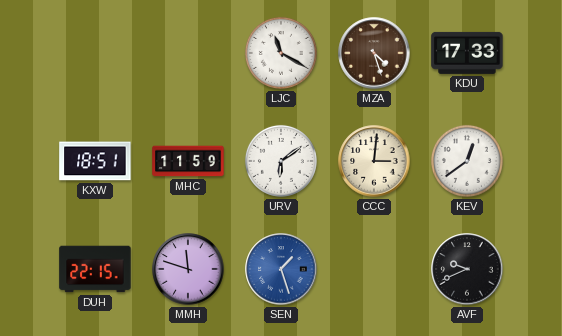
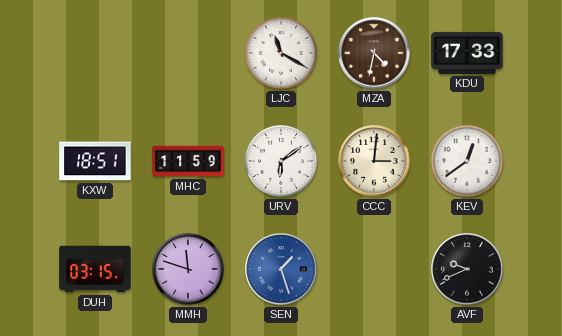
MZA: 4:27 -> 4:32 (374, 53)
DUH: 22:15 -> 03:15 (95, 269)
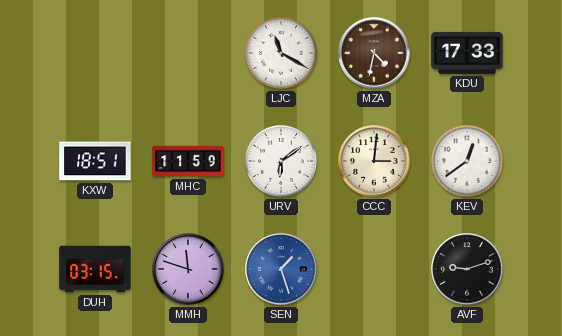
AVF: 9:41 -> 9:12 (467, 269)
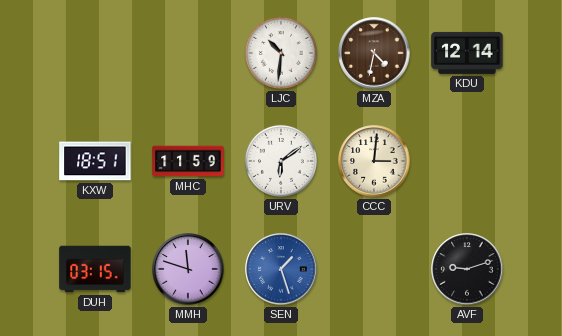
LJC: 11:20 -> 10:31 (281, 53)
KDU: 17:33 -> 12:14 (467, 53)
KEV: 12:39 -> none (467, 161)
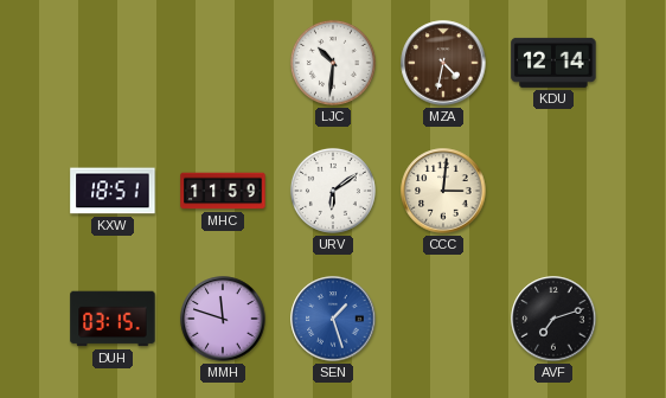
AVF: 9:12 -> 7:12 (553, 319)
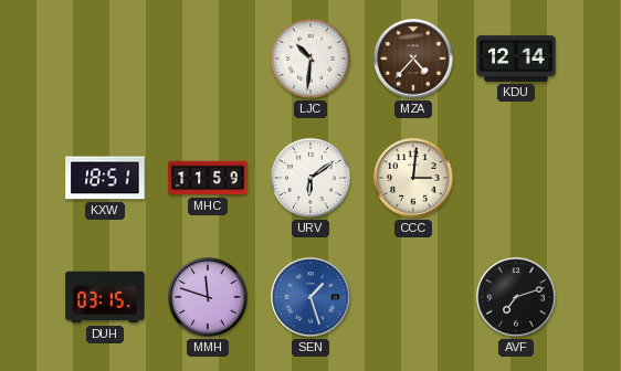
MZA: 4:32 -> 4:37 (413, 59)
